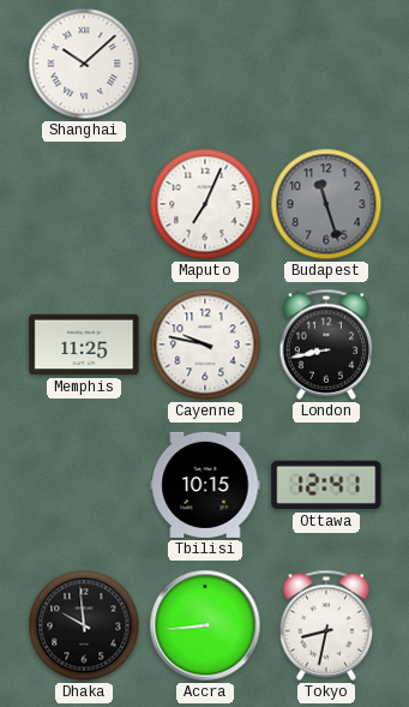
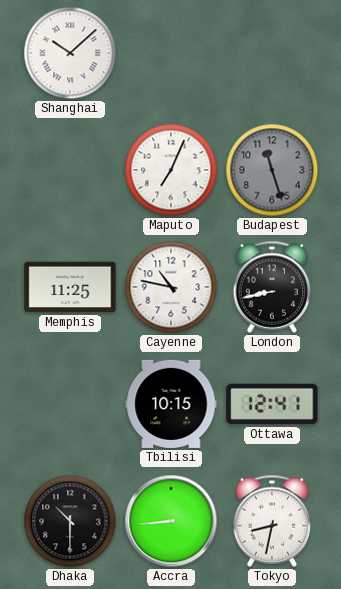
Cayenne: 9:47 -> 10:47 (171, 287)
Dhaka: 9:59 -> 10:30 (70, 521)
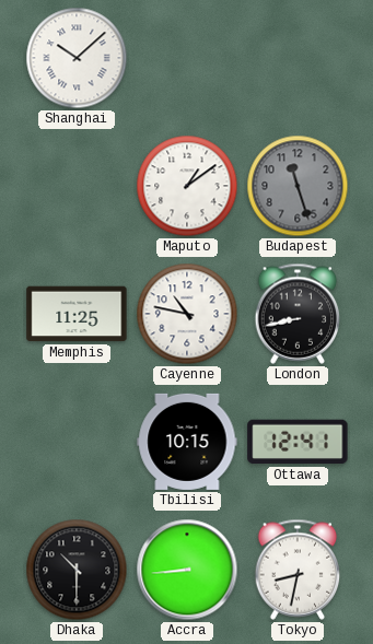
Maputo: 7:04 -> 1:09 (187, 186)
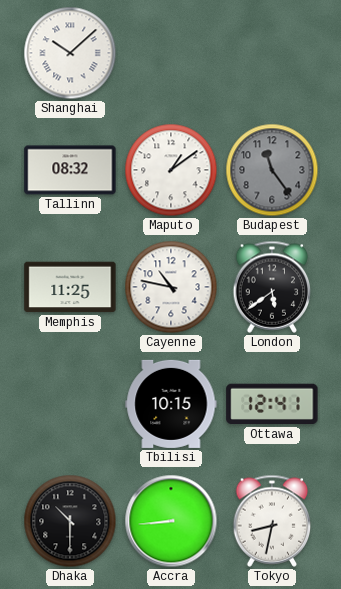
Tallinn: none -> 08:32 (70, 170)
Budapest: 11:27 -> 11:24 (272, 170)
London: 8:43 -> 5:39 (272, 287)
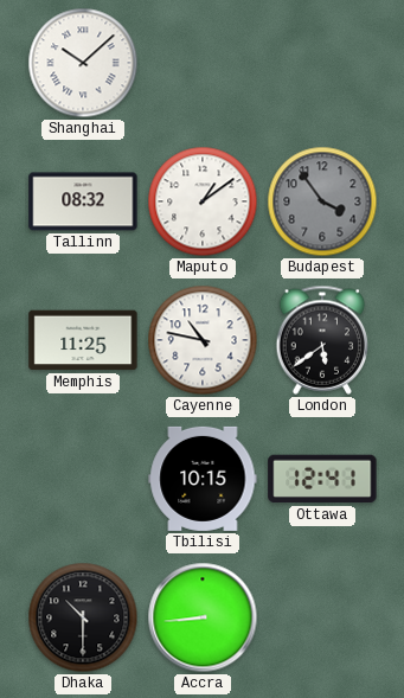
Budapest: 11:24 -> 3:54 (322, 201)
Tokyo: 8:32 -> none (272, 521)
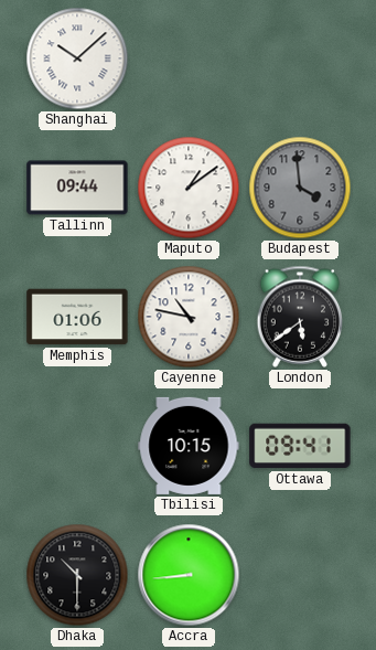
Tallinn: 08:32 -> 09:44 (77, 188)
Budapest: 3:54 -> 3:59 (300, 188)
Memphis: 11:25 -> 01:06 (77, 317)
Ottawa: 12:41 -> 09:41 (300, 446)
